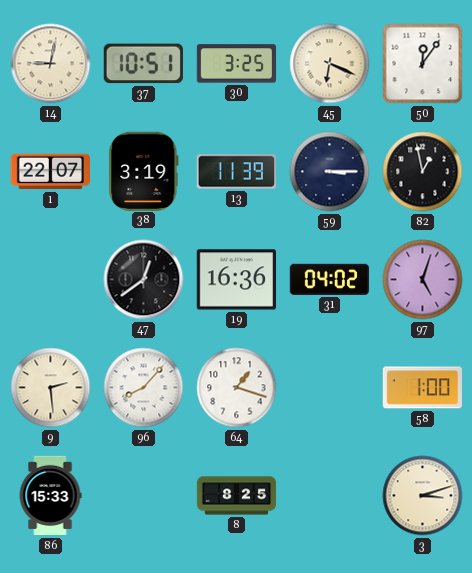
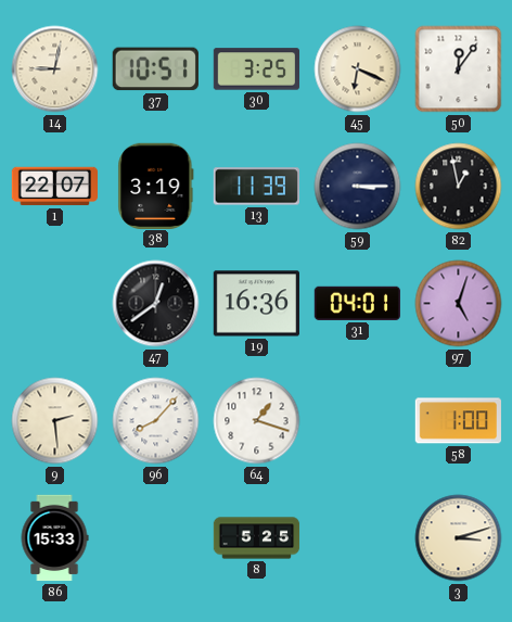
31: 04:02 -> 04:01 (357, 303)
8: 8:25 -> 5:25 (257, 538)
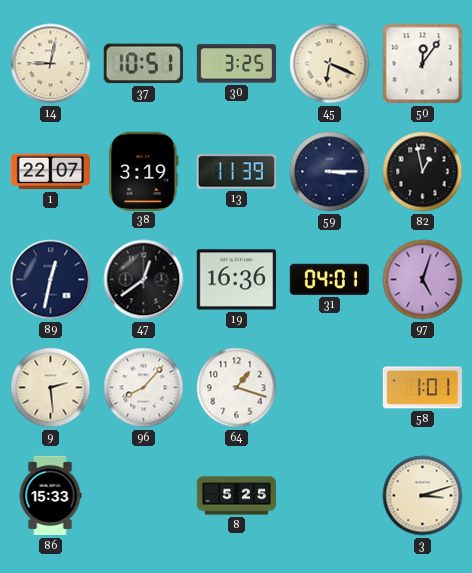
89: none -> 12:32 (51, 280)
58: 1:00 -> 1:01 (422, 388)
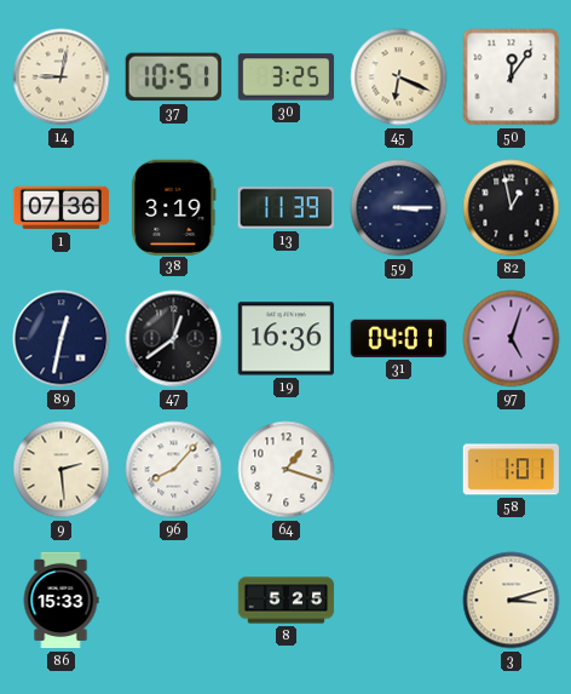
1: 22:07 -> 07:36 (62, 208)
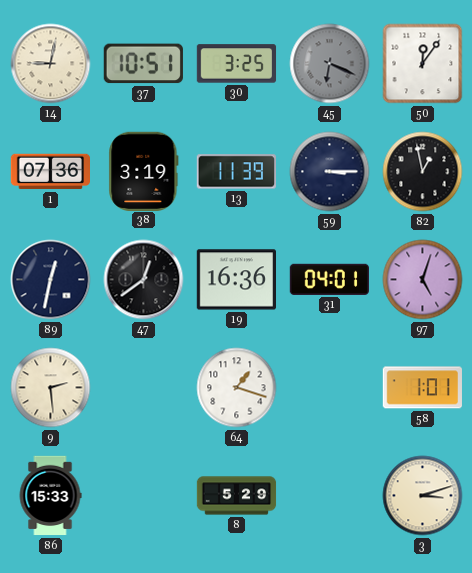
45 dial: cream -> grey (330, 64)
96: 8:07 -> none (174, 470)
8: 5:25 -> 5:29 (237, 496)
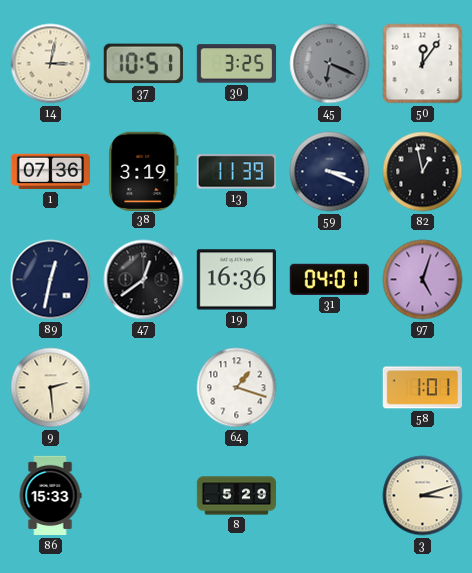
14: 9:02 -> 3:02 (51, 64)
59: 3:15 -> 3:19 (330, 172)
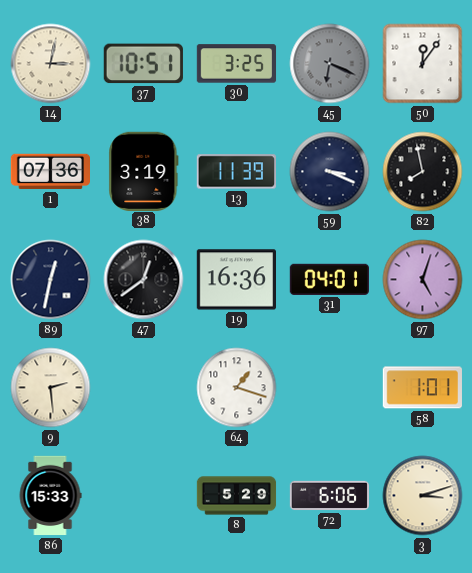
82: 12:58 -> 7:58 (423, 172)
72: none -> 6:06 (330, 496)
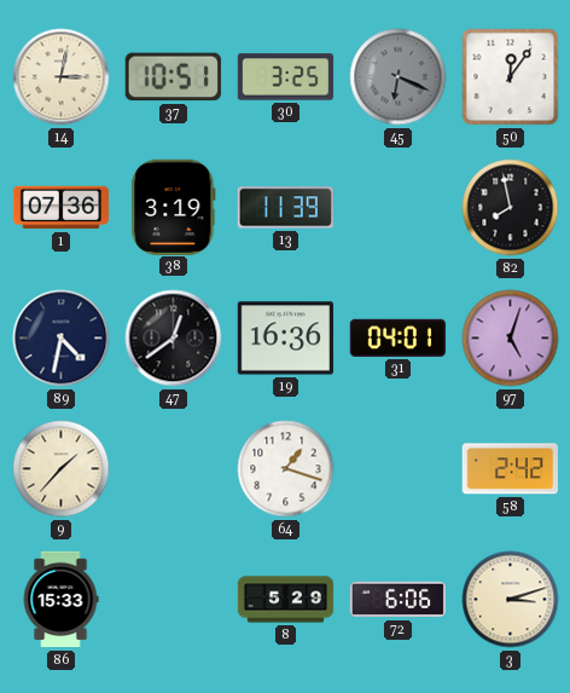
59: 3:19 -> none (330, 172)
89: 12:32 -> 4:32 (62, 339)
9: 2:29 -> 1:37 (62, 469)
58: 1:01 -> 2:42 (510, 469)
